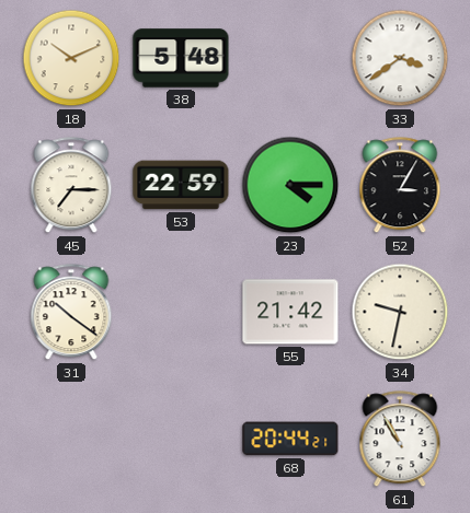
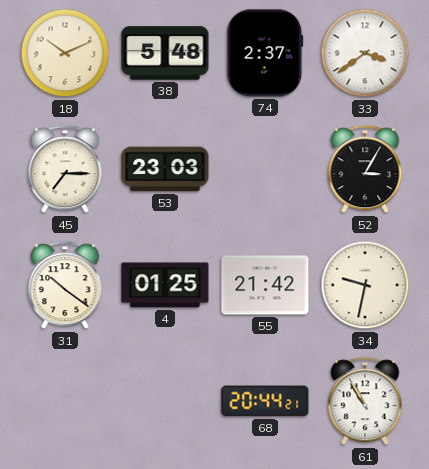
74: none -> 2:37 (265, 53)
53: 22:59 -> 23:03 (165, 169)
23: 4:15 -> none (290, 185)
4: none -> 01:25 (165, 285)
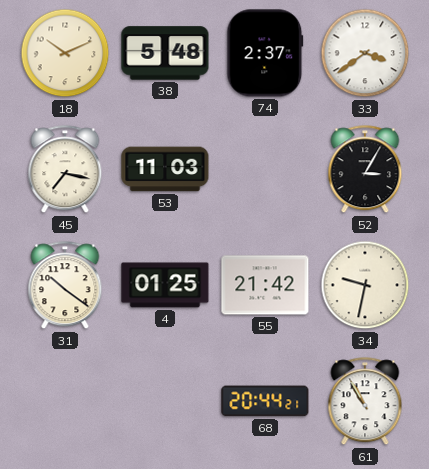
45: 7:15 -> 7:17 (65, 170)
53: 23:03 -> 11:03 (165, 169)
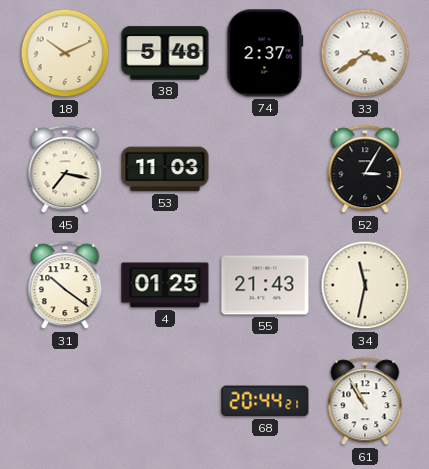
55: 21:42 -> 21:43 (265, 285)
34: 9:32 -> 11:32 (365, 285)
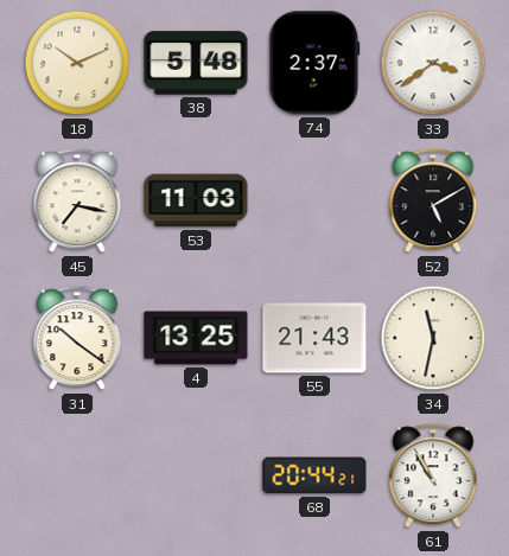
52: 3:05 -> 5:10 (433, 202)
4: 01:25 -> 13:25 (196, 338)
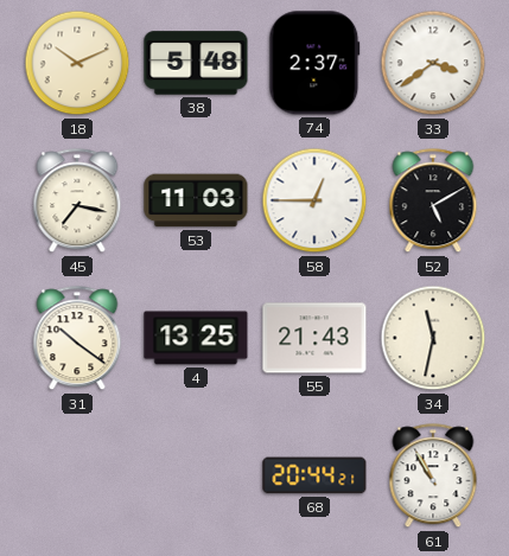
58: none -> 12:45 (314, 200)
